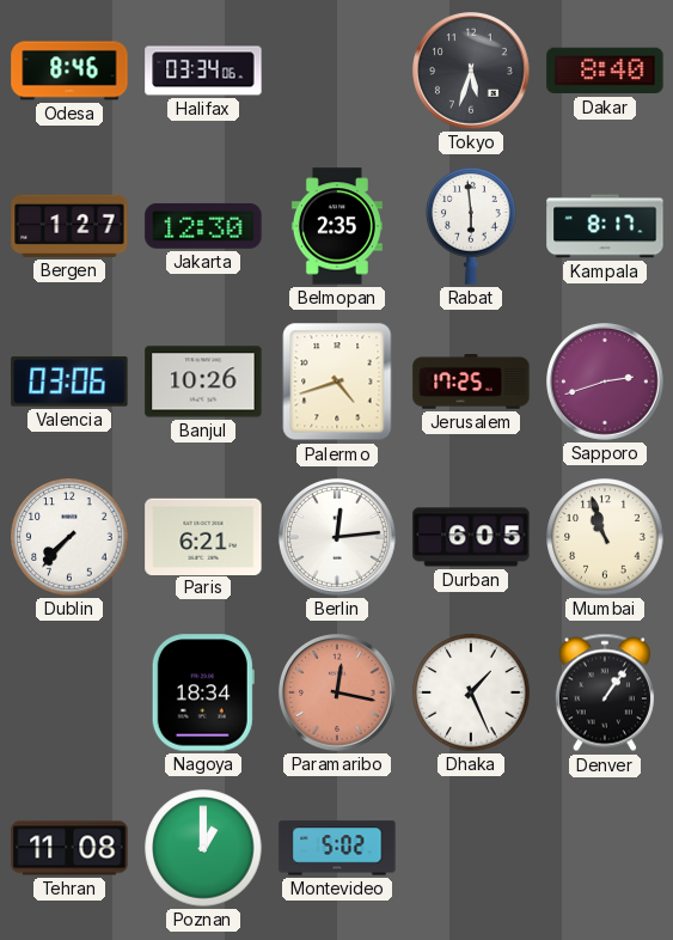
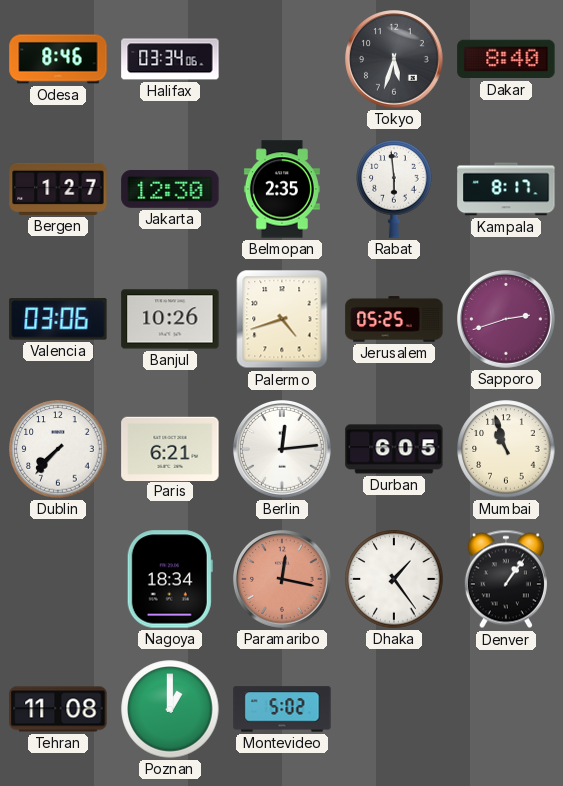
Jerusalem: 17:25 -> 05:25 (394, 319)
Dhaka: 1:26 -> 1:24 (394, 579)
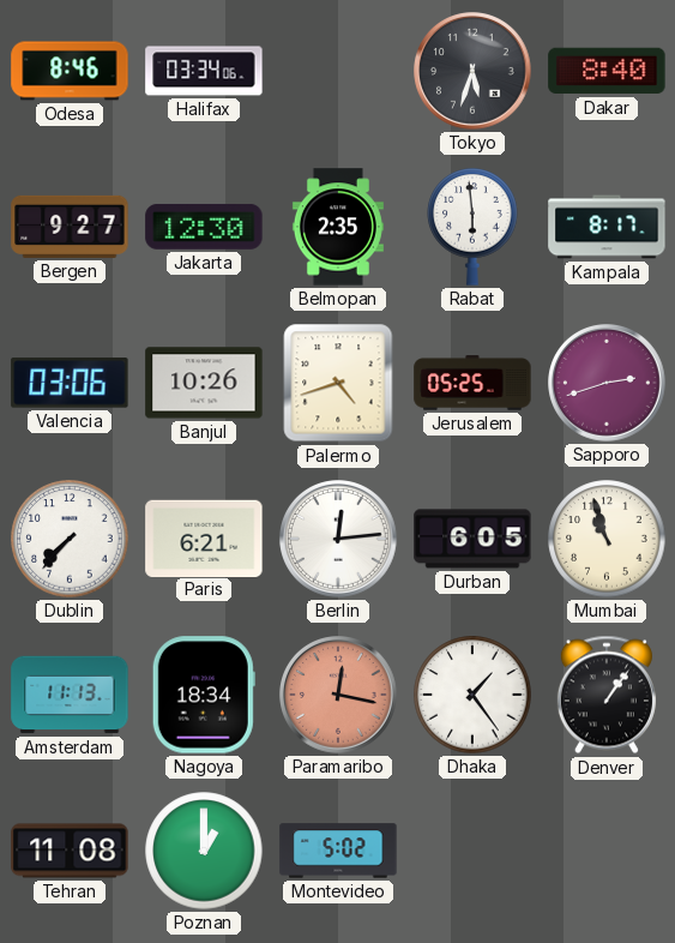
Bergen: 1:27 -> 9:27 (70, 227)
Amsterdam: none -> 11:13 (70, 695)
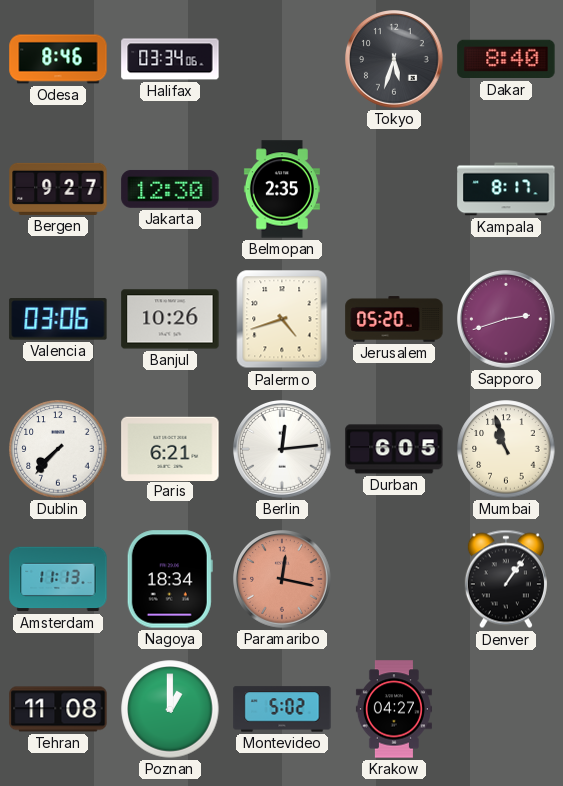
Rabat: 5:59 -> none (472, 227)
Jerusalem: 05:25 -> 05:20 (394, 319)
Dhaka: 1:24 -> none (472, 695)
Krakow: none -> 04:27 (394, 709)
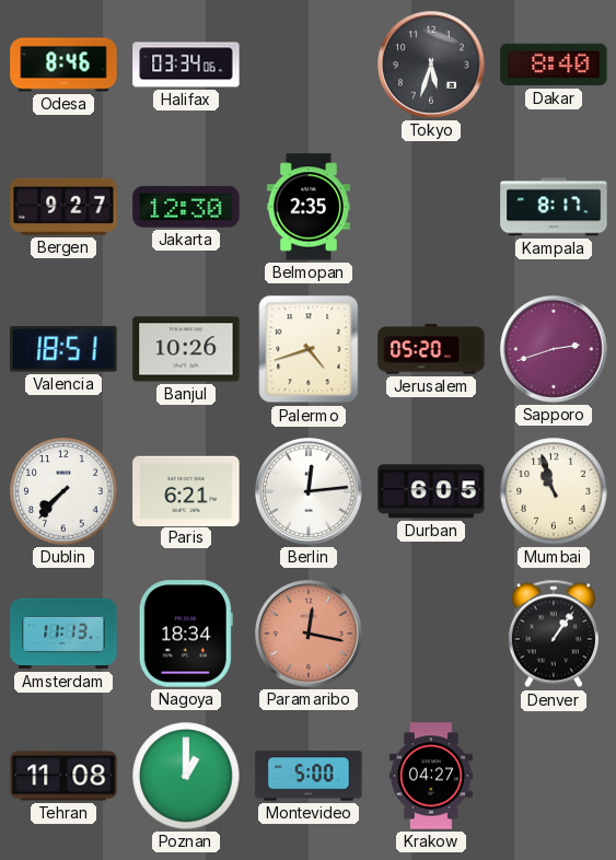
Valencia: 03:06 -> 18:51 (63, 349)
Montevideo: 5:02 -> 5:00 (309, 776)
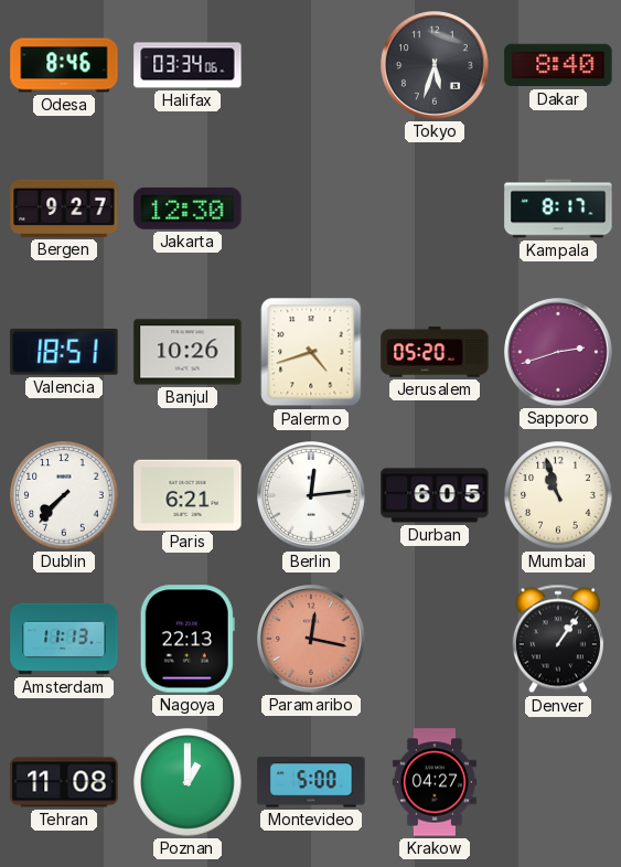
Belmopan: 2:35 -> none (309, 207)
Nagoya: 18:34 -> 22:13 (188, 639)
